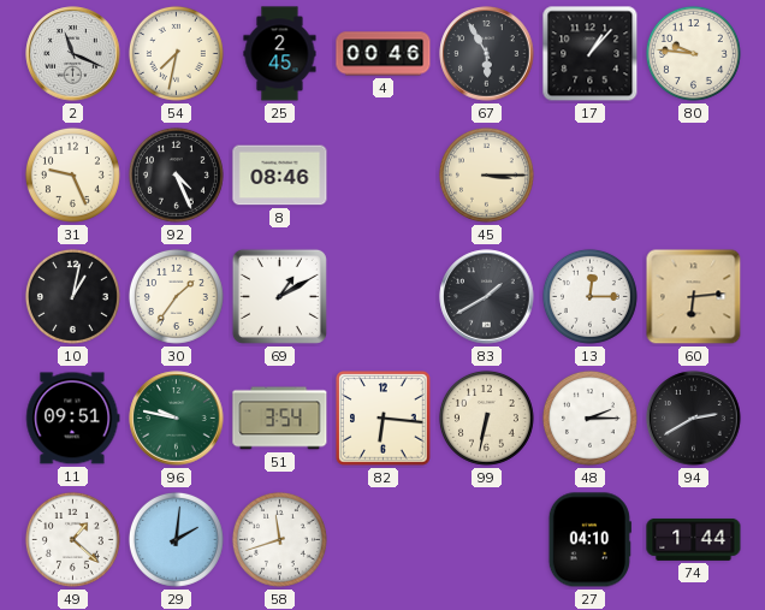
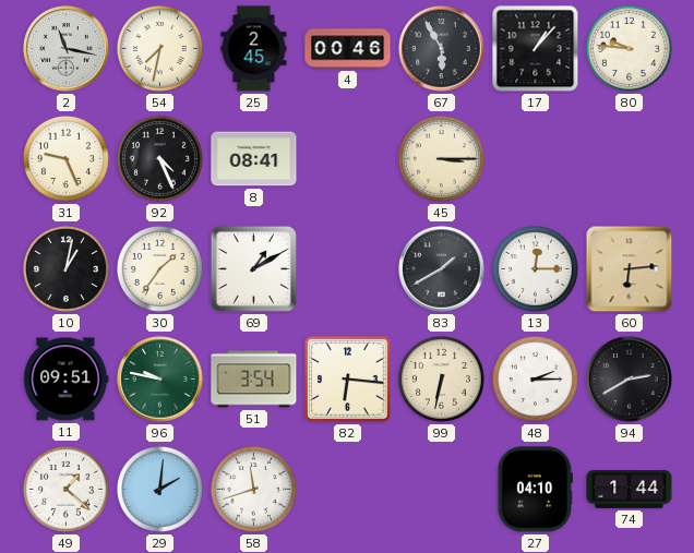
2: 11:19 -> 11:17 (67, 49)
8: 08:46 -> 08:41 (254, 159)
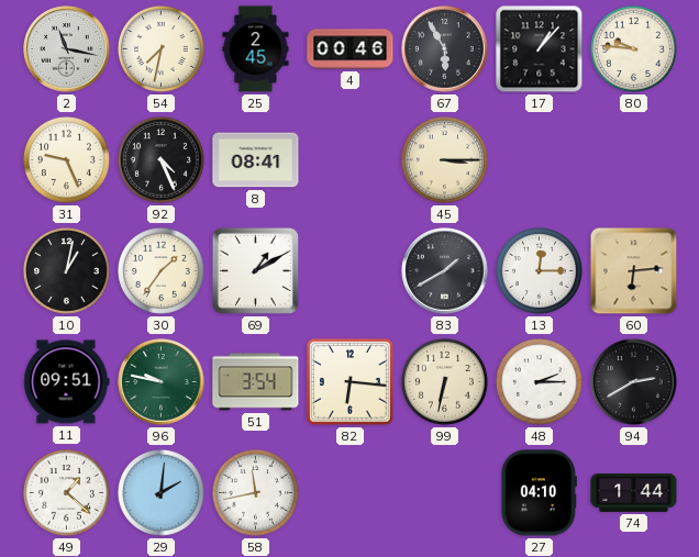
58: 11:42 -> 11:43 (255, 492)
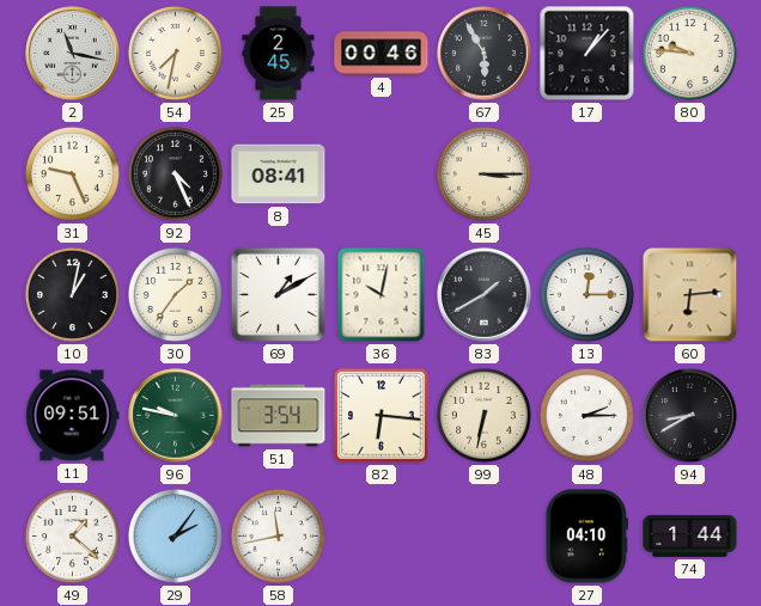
36: none -> 10:02 (382, 295)
94: 2:40 -> 8:40 (690, 416)
29: 2:01 -> 2:06 (175, 535)
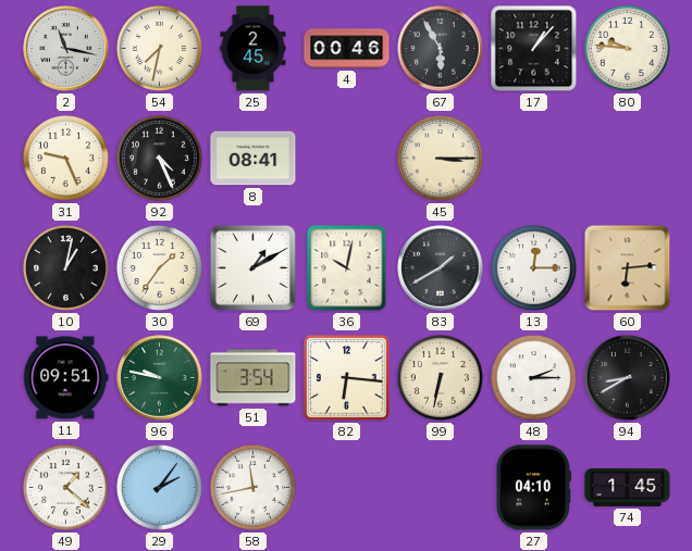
74: 1:44 -> 1:45 (628, 487)
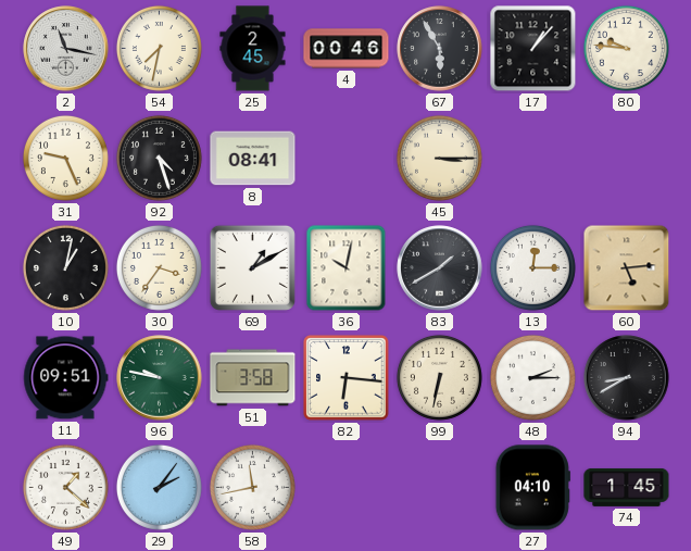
92: 4:26 -> 4:27 (159, 158)
30: 1:36 -> 3:36 (159, 267)
60: 6:14 -> 5:14 (627, 268)
51: 3:54 -> 3:58 (253, 378)
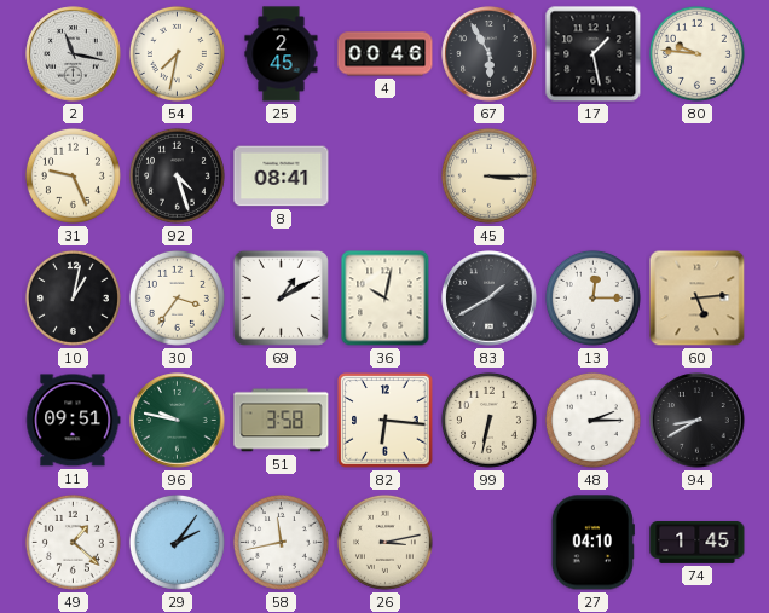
17: 1:07 -> 1:28 (594, 54)
26: none -> 3:13 (384, 542)
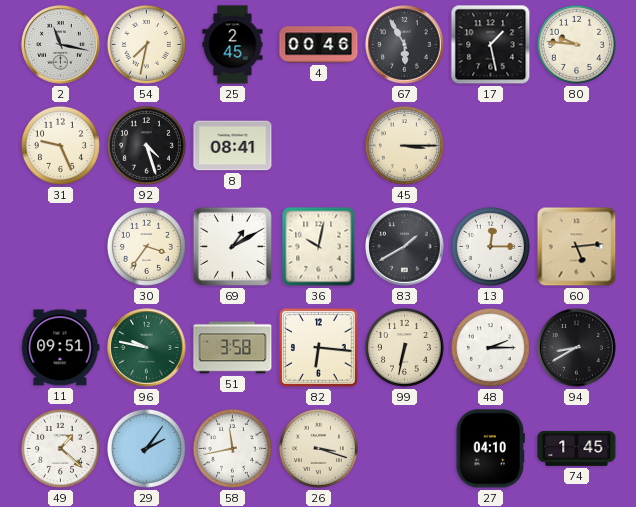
10: 1:02 -> none (73, 297)
26: 3:13 -> 3:18 (318, 448)
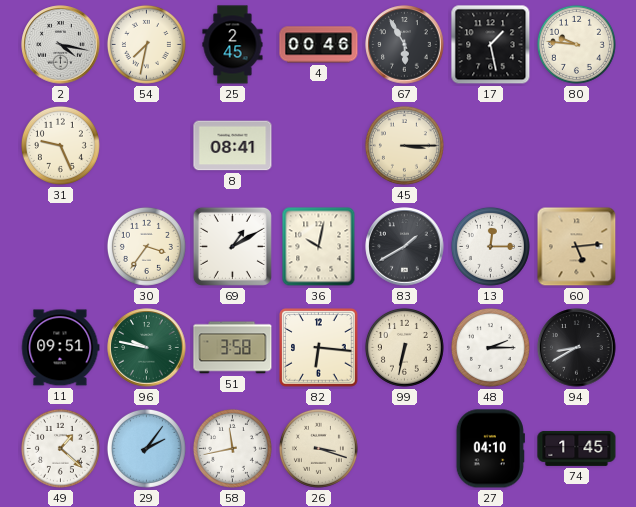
2: 11:17 -> 4:17 (61, 45)
92: 4:27 -> none (146, 145)
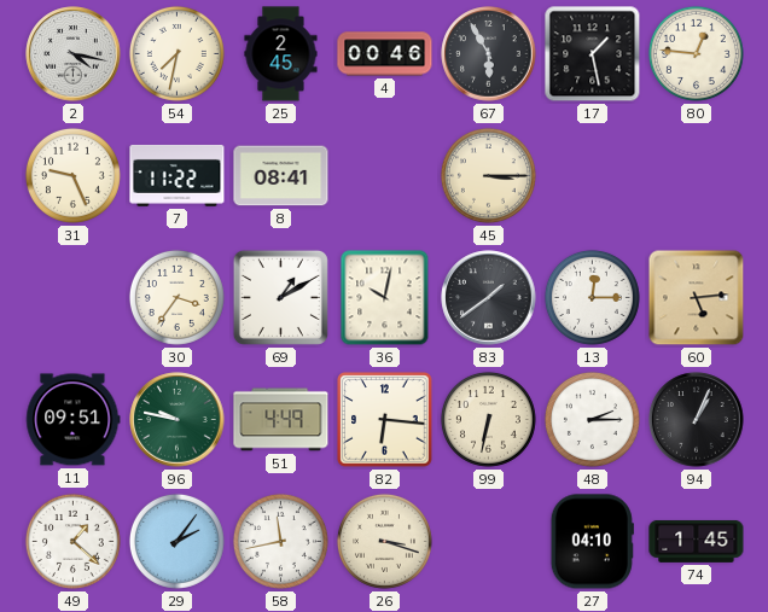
80: 9:46 -> 12:46 (696, 53)
7: none -> 11:22 (178, 175)
83: 1:40 -> 1:39 (489, 298)
51: 3:58 -> 4:49 (281, 420)
94: 8:40 -> 1:04 (697, 420)
